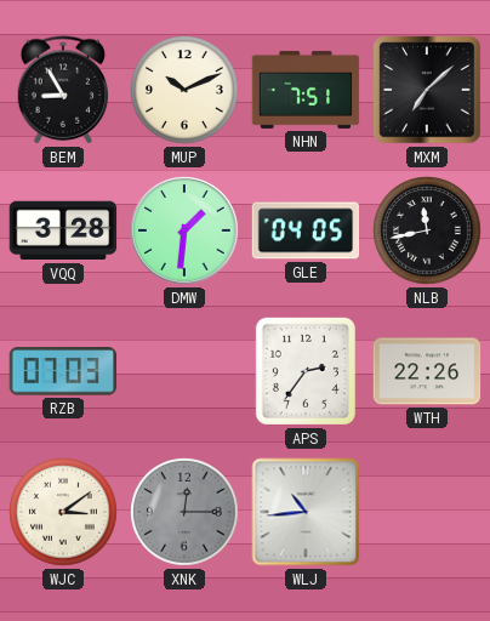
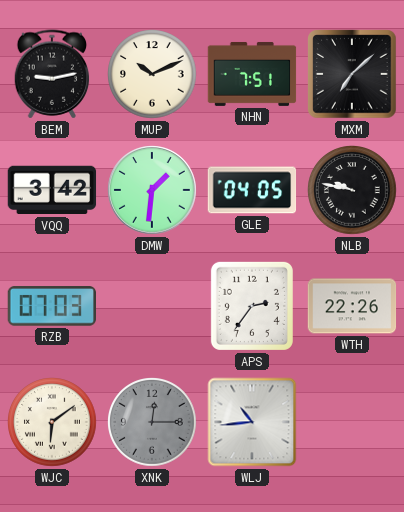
BEM: 8:55 -> 9:13 (52, 74)
VQQ: 3:28 -> 3:42 (52, 190)
NLB: 11:43 -> 9:47 (352, 190)
WJC: 3:09 -> 6:09 (52, 422)
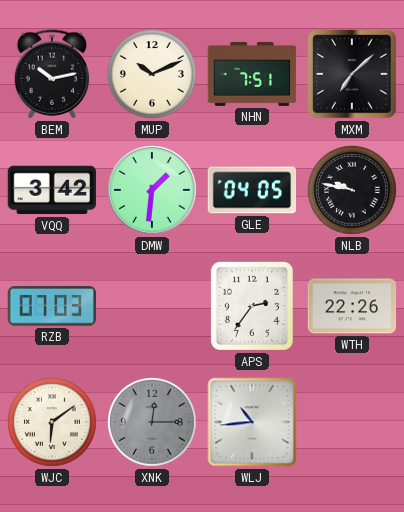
BEM: 9:13 -> 10:13 (52, 74)
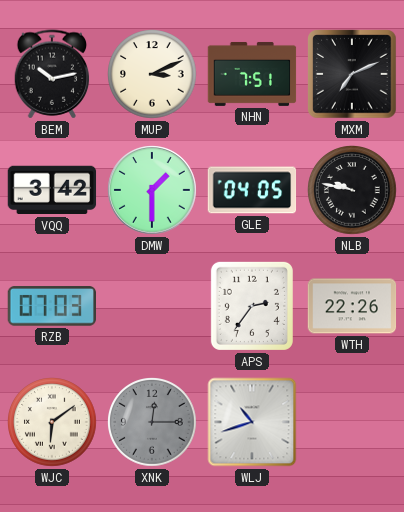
MUP: 10:11 -> 3:11 (152, 74)
MXM: 7:08 -> 7:11 (352, 74)
DMW: 1:31 -> 1:30 (152, 190)
WLJ: 10:44 -> 10:42 (252, 422)
